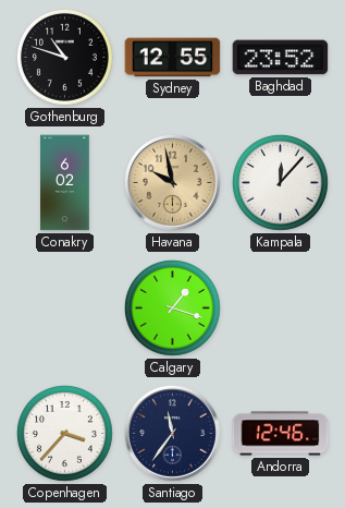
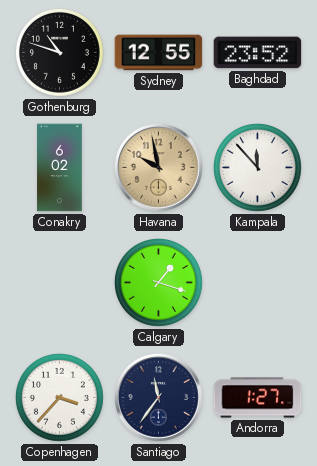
Kampala: 12:07 -> 11:53 (257, 167)
Andorra: 12:46 -> 1:27 (258, 398)
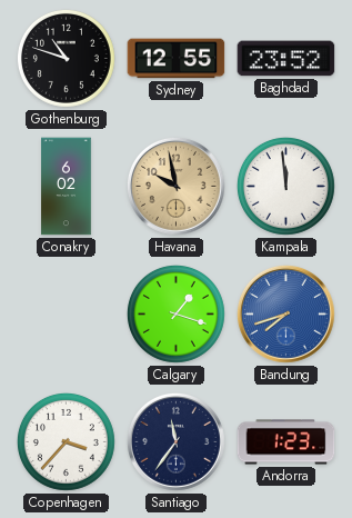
Kampala: 11:53 -> 11:59 (285, 186)
Bandung: none -> 7:42 (285, 313)
Andorra: 1:27 -> 1:23 (286, 442)
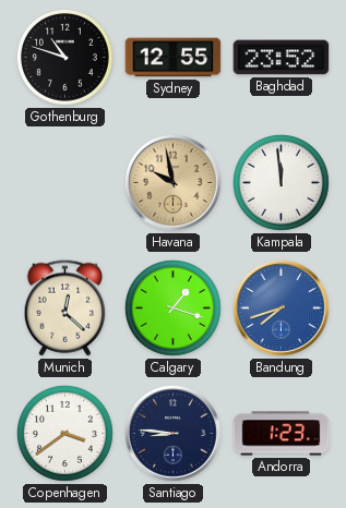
Conakry: 6:02 -> none (67, 187)
Munich: none -> 12:22 (65, 309)
Copenhagen: 3:37 -> 3:39 (64, 433)
Santiago: 11:36 -> 8:46 (172, 433)
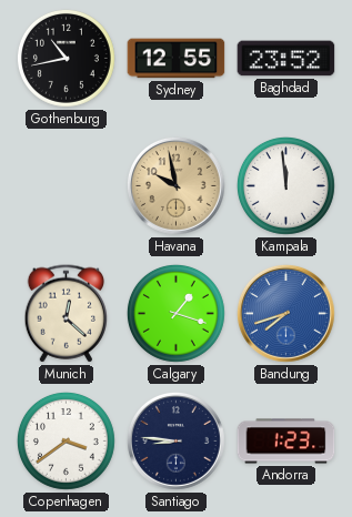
Gothenburg: 10:48 -> 10:43 (66, 58)
